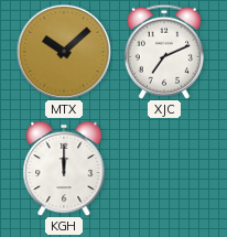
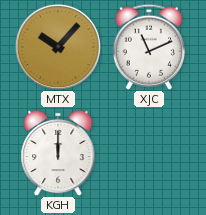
MTX: 10:08 -> 10:07 (57, 46)
XJC: 7:11 -> 11:11 (148, 47)
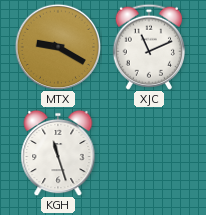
MTX: 10:07 -> 9:20 (57, 46)
KGH: 12:00 -> 11:27 (58, 153)
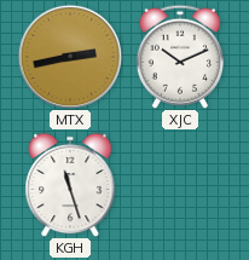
MTX: 9:20 -> 2:43 (69, 56)
XJC: 11:11 -> 10:11 (179, 57)
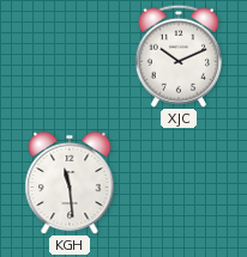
MTX: 2:43 -> none (69, 56)
KGH: 11:27 -> 11:29 (70, 183)
